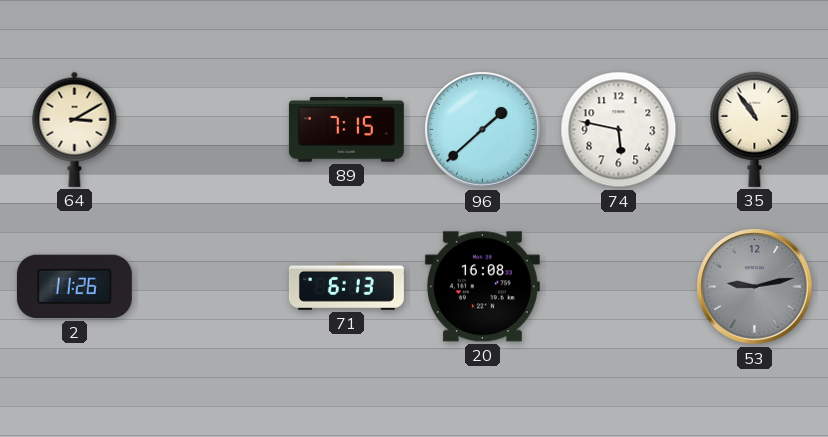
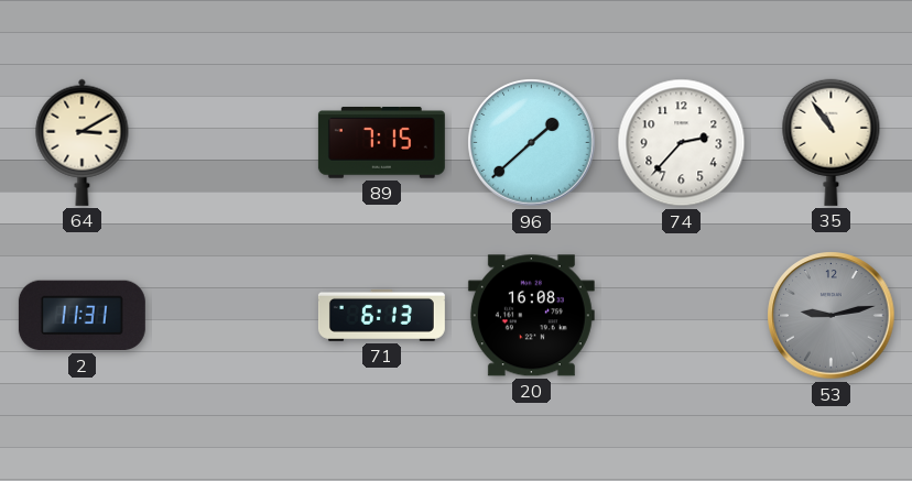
74: 5:47 -> 2:37 (682, 143)
2: 11:26 -> 11:31 (82, 316)
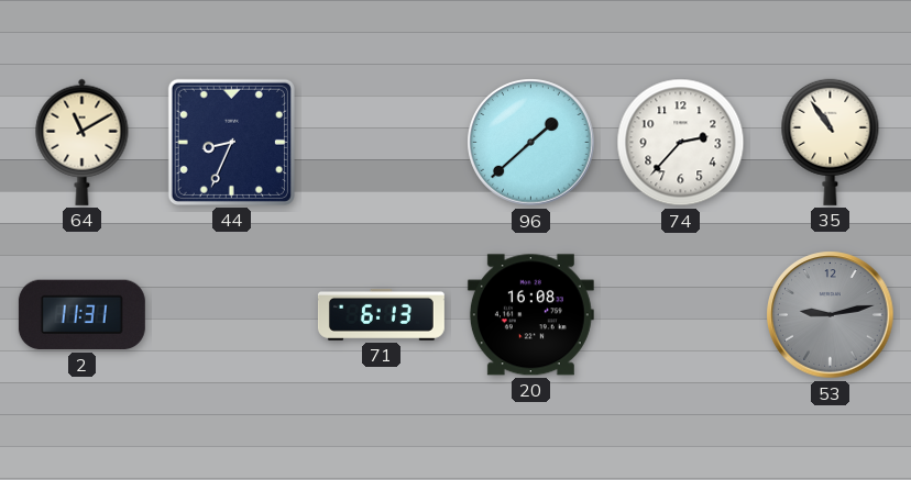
64: 3:10 -> 11:10 (83, 142)
44: none -> 8:34 (231, 142)
89: 7:15 -> none (381, 143)
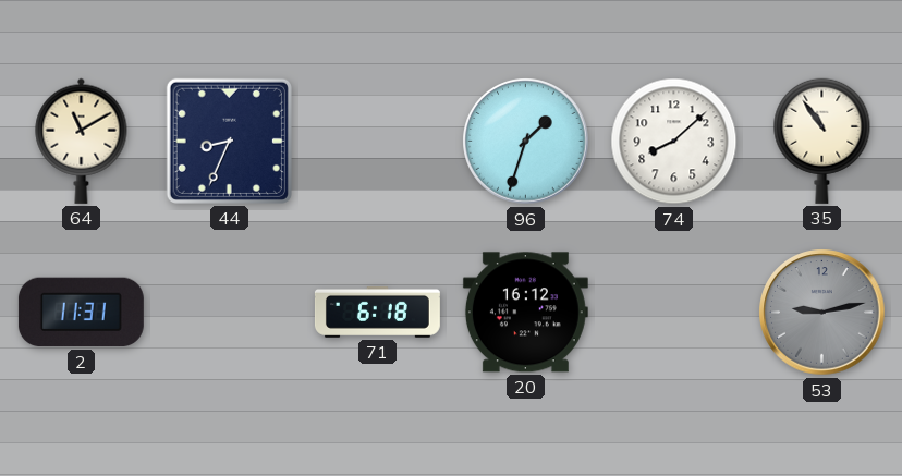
96: 1:38 -> 1:33 (526, 142)
74: 2:37 -> 8:08 (674, 142)
71: 6:13 -> 6:18 (377, 312)
20: 16:08 -> 16:12 (525, 313)
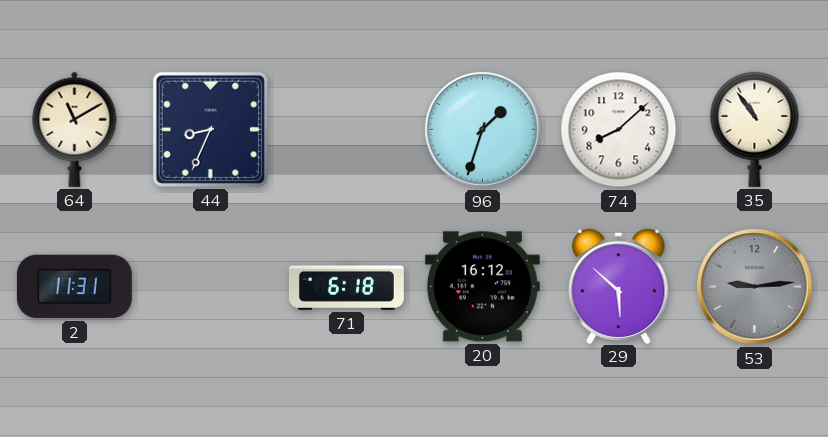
29: none -> 5:52 (619, 286)
53: 9:13 -> 9:14 (755, 287)
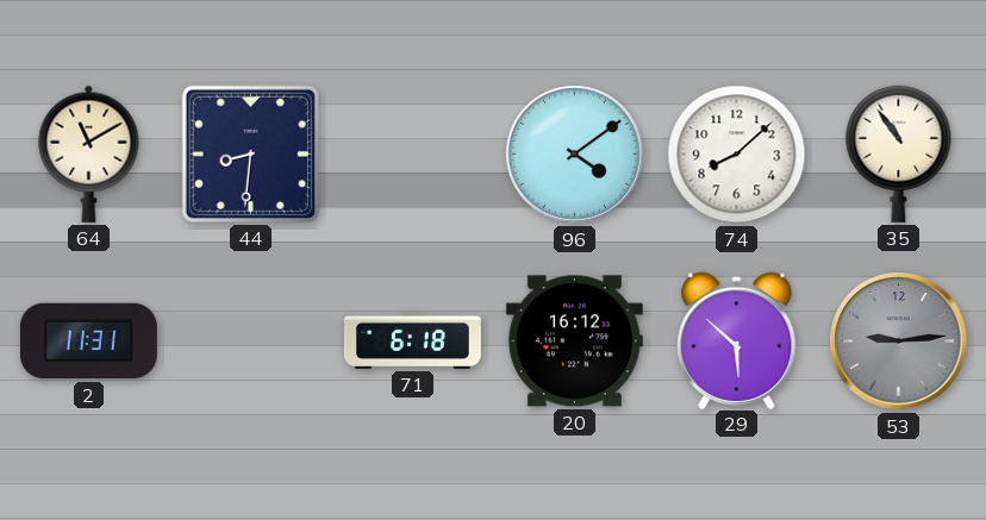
44: 8:34 -> 8:31 (250, 154)
96: 1:33 -> 4:09 (575, 155)
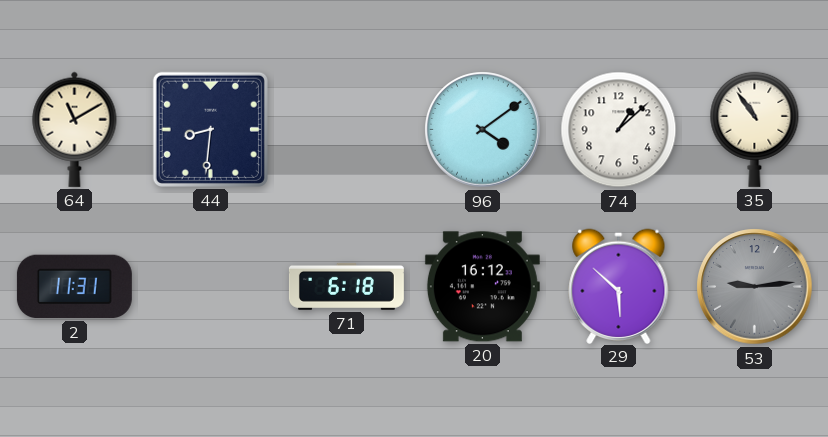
74: 8:08 -> 1:08 (619, 130)
